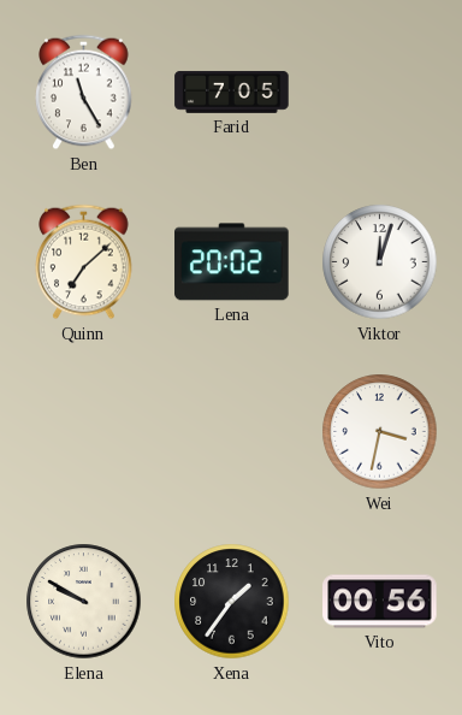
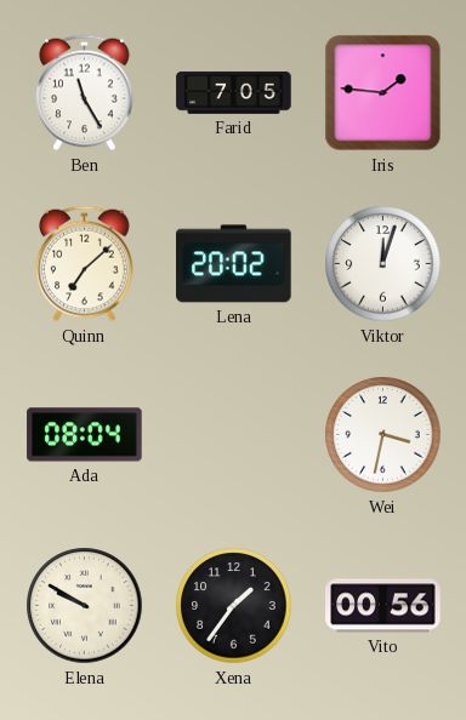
Iris: none -> 1:46 (383, 93)
Ada: none -> 08:04 (85, 435)
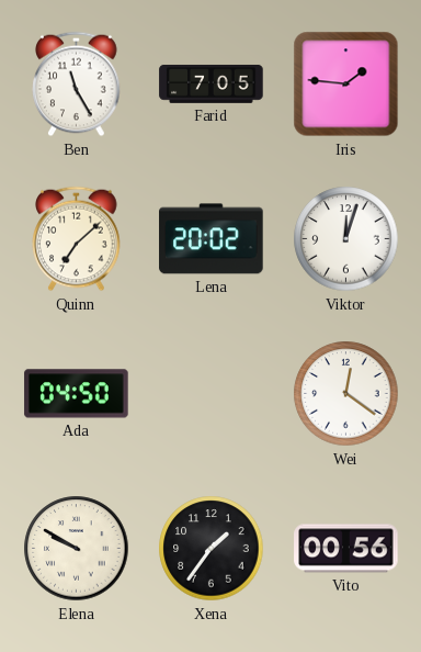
Ada: 08:04 -> 04:50 (77, 394)
Wei: 3:32 -> 12:21 (346, 394)
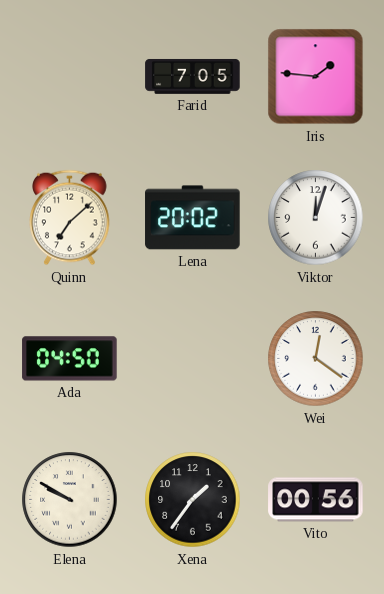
Ben: 11:25 -> none (77, 85)
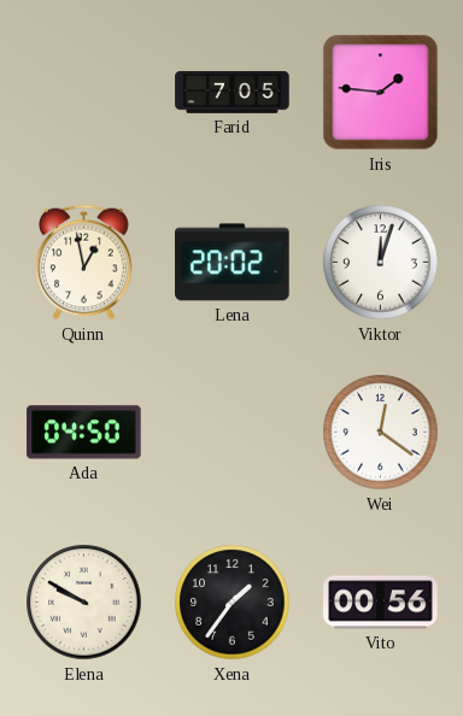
Quinn: 7:08 -> 12:58 (84, 263)
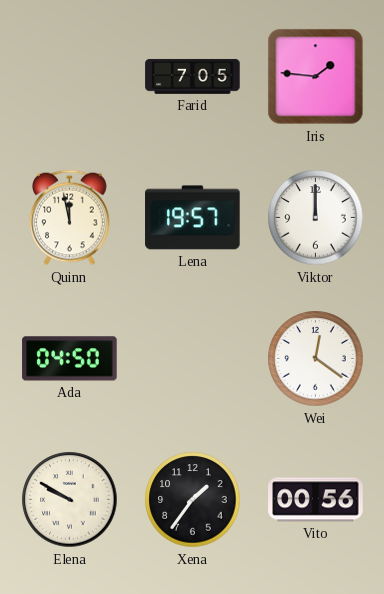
Quinn: 12:58 -> 11:58 (70, 218)
Lena: 20:02 -> 19:57 (193, 218)
Viktor: 12:03 -> 12:00 (316, 218)
